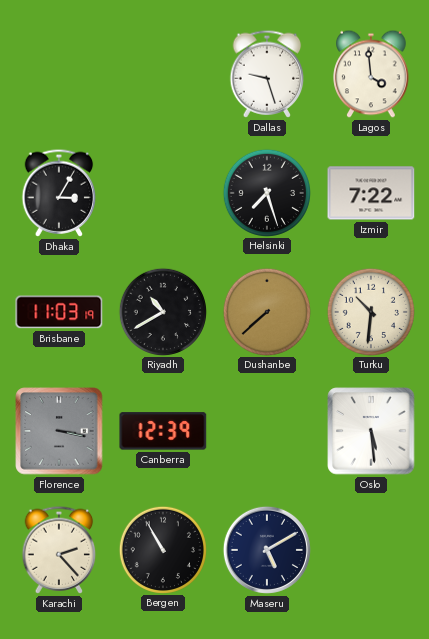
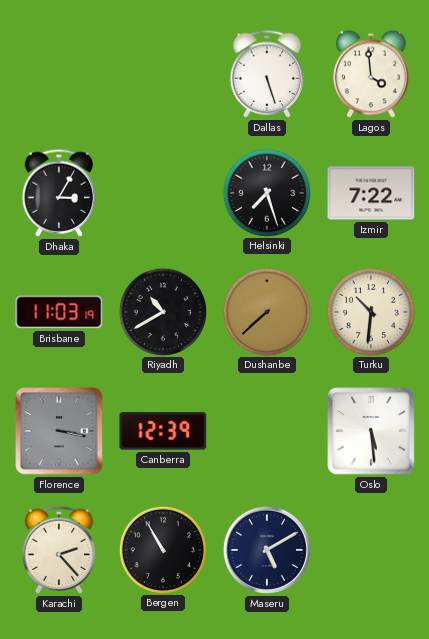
Dallas: 9:27 -> 5:27 (267, 74)
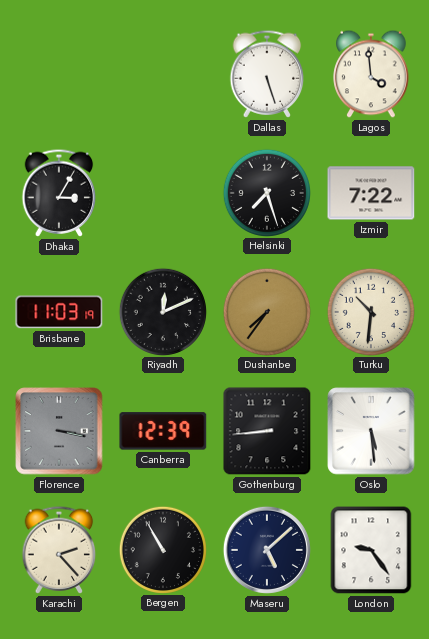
Riyadh: 10:40 -> 12:11 (162, 311)
Dushanbe: 7:38 -> 7:36 (266, 311)
Gothenburg: none -> 8:44 (267, 431)
Maseru: 5:10 -> 5:08 (267, 550)
London: none -> 9:24 (371, 550)
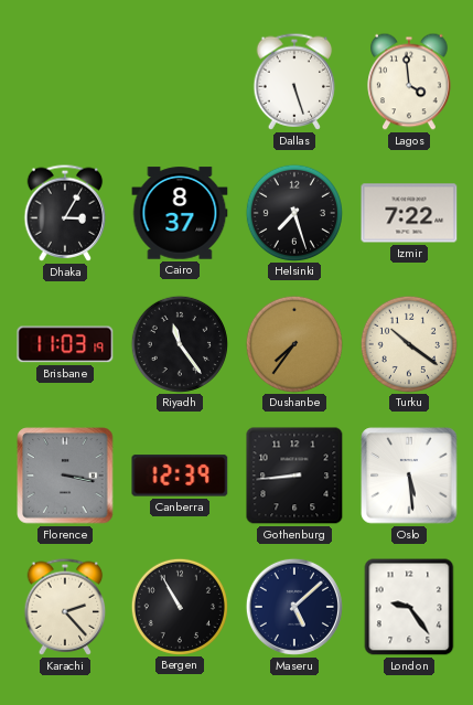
Cairo: none -> 8:37 (180, 213)
Riyadh: 12:11 -> 11:24 (179, 343)
Turku: 10:31 -> 10:21 (408, 343)
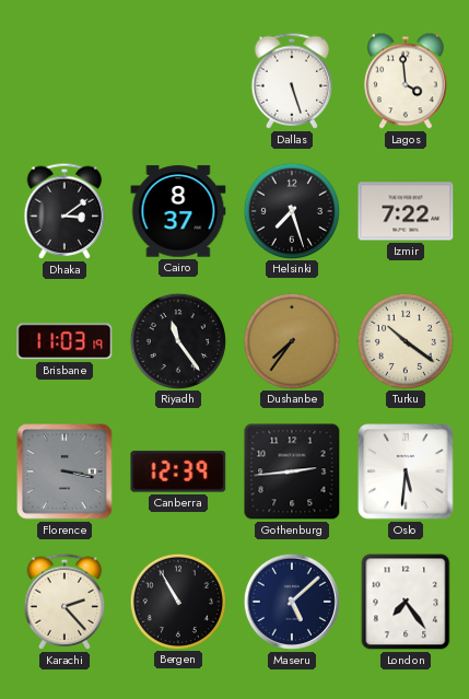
Dhaka: 3:05 -> 3:09 (65, 211)
Gothenburg: 8:44 -> 2:44 (292, 471)
Oslo: 5:29 -> 5:31 (406, 471)
London: 9:24 -> 7:24 (406, 602)
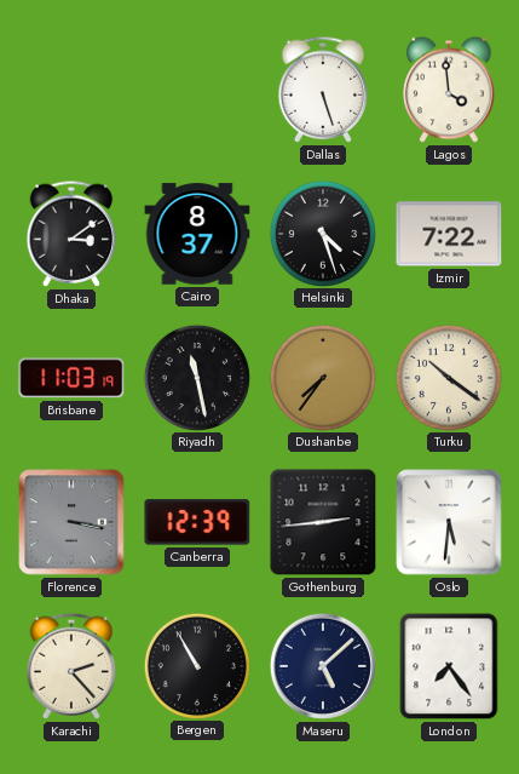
Helsinki: 7:27 -> 4:27 (322, 233)
Riyadh: 11:24 -> 11:28 (196, 377)
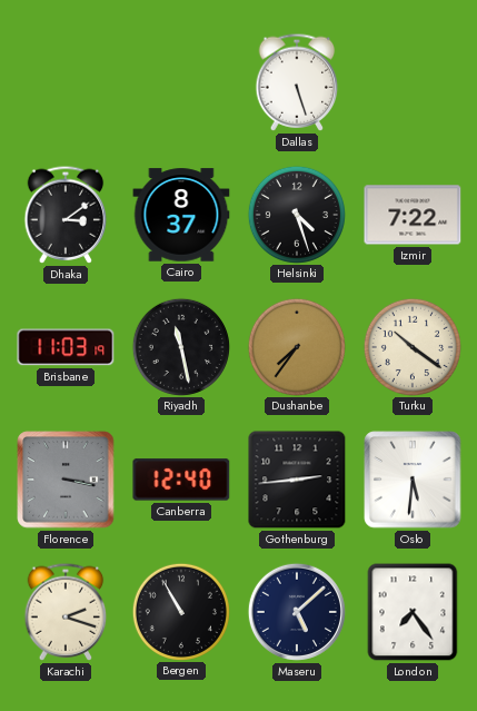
Lagos: 3:59 -> none (449, 90)
Canberra: 12:39 -> 12:40 (181, 480)
Karachi: 2:23 -> 2:18 (66, 612)
